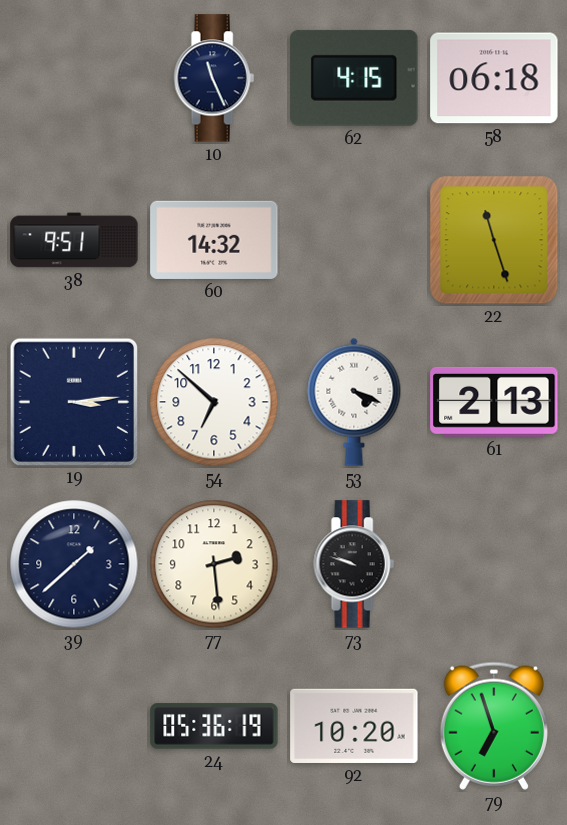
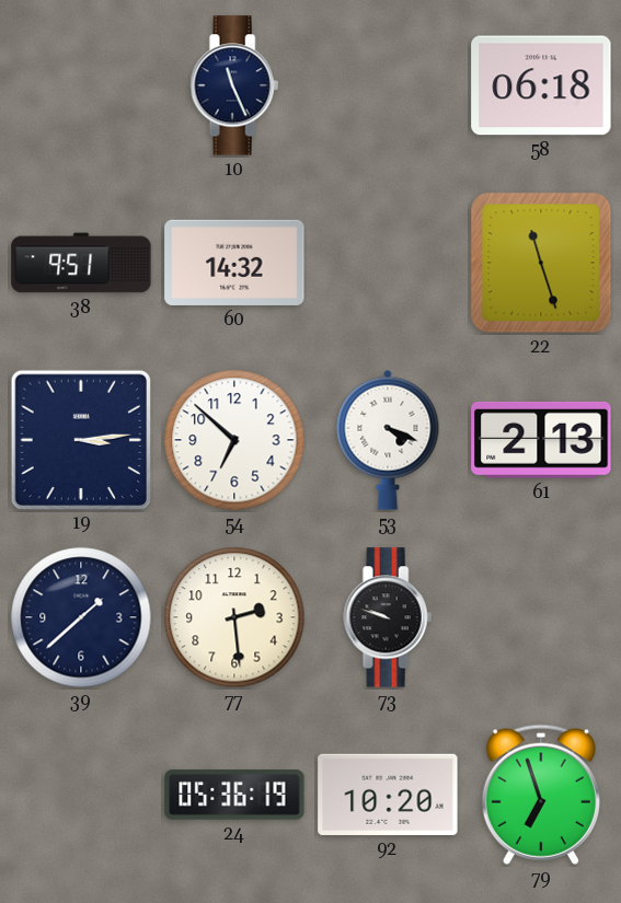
62: 4:15 -> none (354, 78)
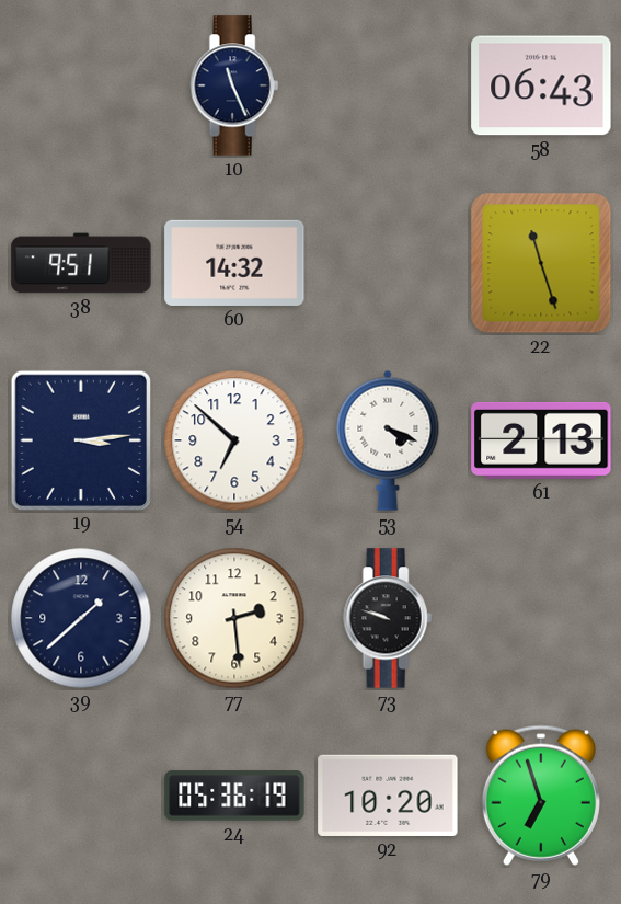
58: 06:18 -> 06:43 (541, 85)
